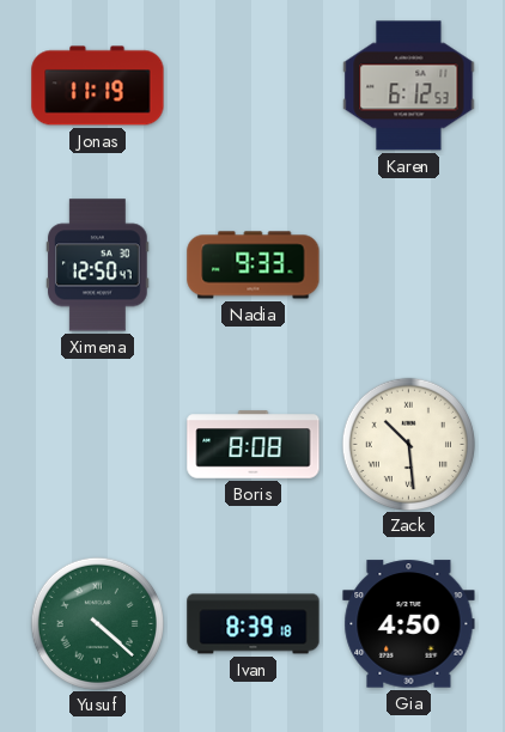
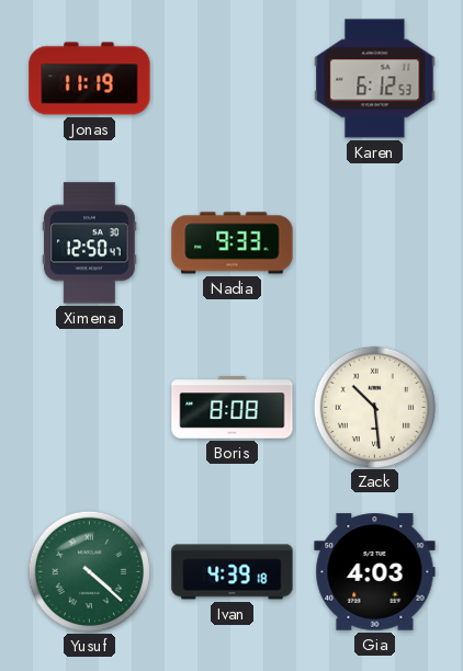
Ivan: 8:39 -> 4:39 (233, 572)
Gia: 4:50 -> 4:03 (375, 572)
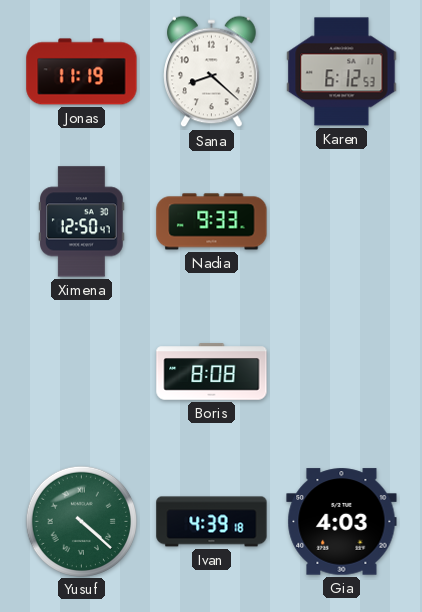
Sana: none -> 8:22 (212, 72)
Zack: 10:29 -> none (374, 407)
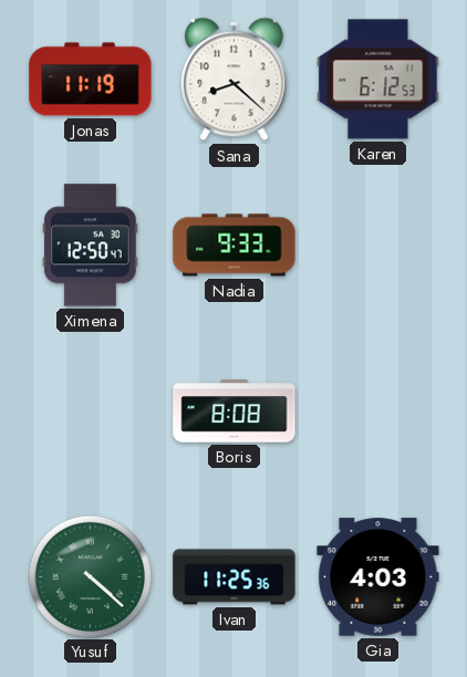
Ivan: 4:39 -> 11:25 (235, 577)
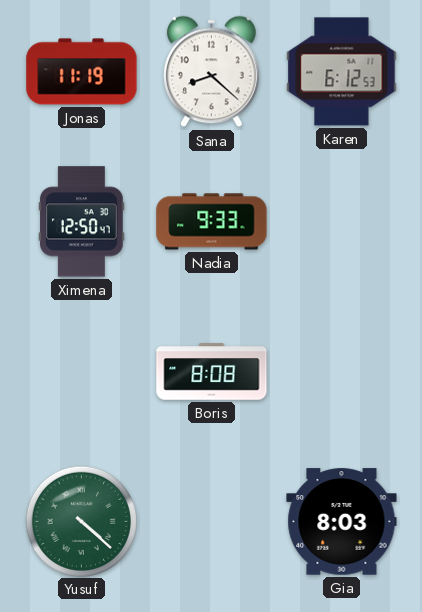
Ivan: 11:25 -> none (235, 577)
Gia: 4:03 -> 8:03 (342, 522)
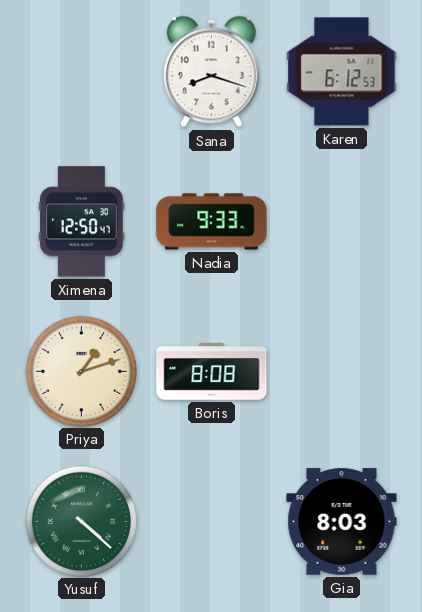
Jonas: 11:19 -> none (82, 72)
Sana: 8:22 -> 8:18 (212, 72)
Priya: none -> 1:12 (81, 371)
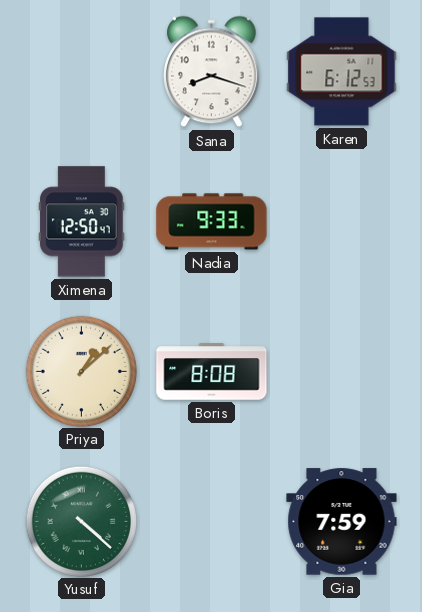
Priya: 1:12 -> 1:08 (81, 371)
Gia: 8:03 -> 7:59 (342, 522)
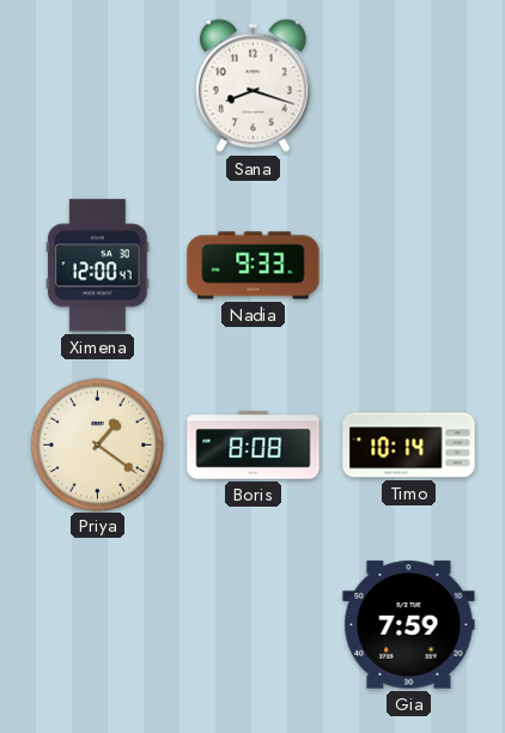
Karen: 6:12 -> none (342, 72)
Ximena: 12:50 -> 12:00 (98, 266)
Priya: 1:08 -> 1:21 (97, 444)
Timo: none -> 10:14 (409, 446)
Yusuf: 4:22 -> none (81, 521)
